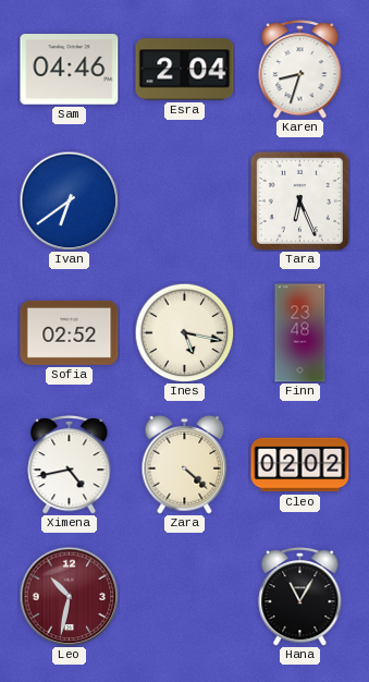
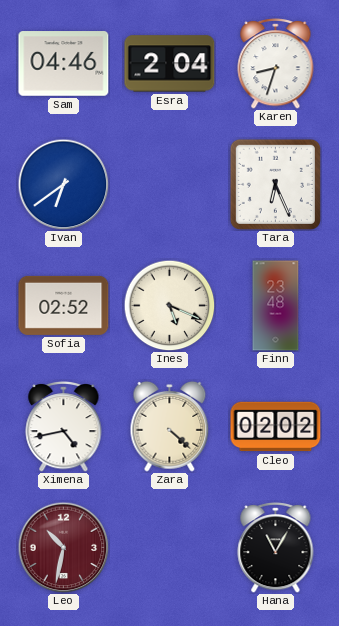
Ines: 5:17 -> 5:19 (169, 305)
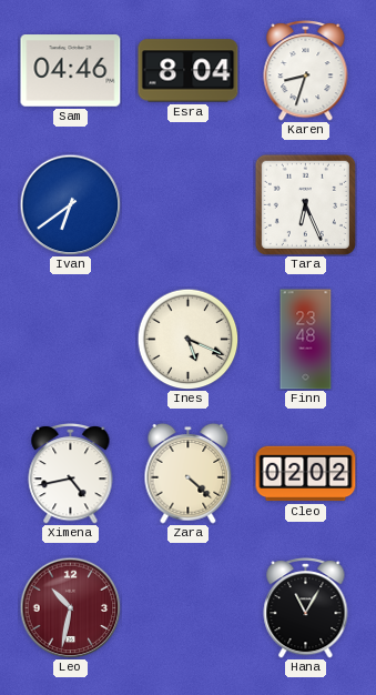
Esra: 2:04 -> 8:04 (189, 71)
Sofia: 02:52 -> none (64, 305)
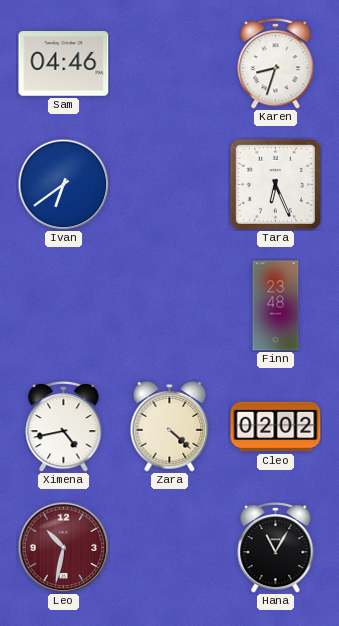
Esra: 8:04 -> none (189, 71)
Ines: 5:19 -> none (187, 339)
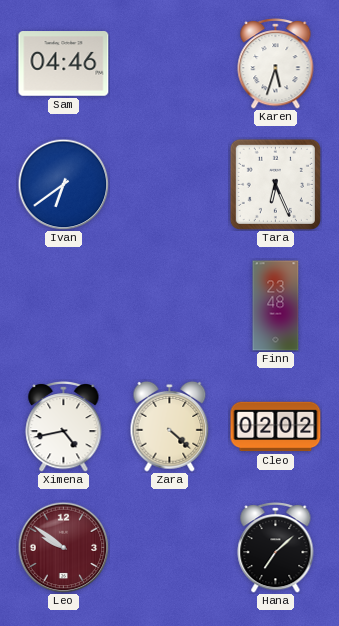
Karen: 8:33 -> 5:33 (276, 64)
Leo: 10:32 -> 9:51 (63, 547)
Hana: 11:05 -> 7:08 (276, 548)
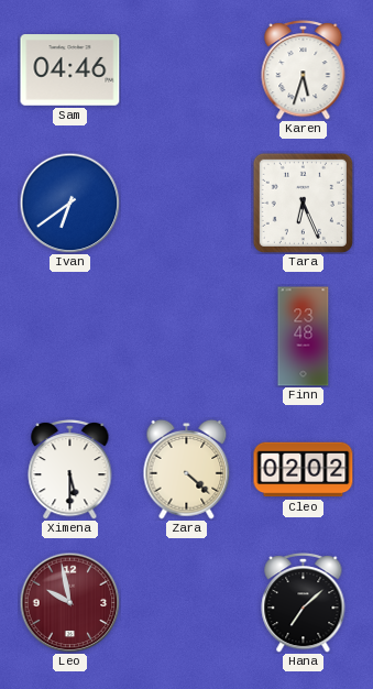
Ximena: 4:43 -> 5:30 (70, 470)
Leo: 9:51 -> 9:58 (69, 602)
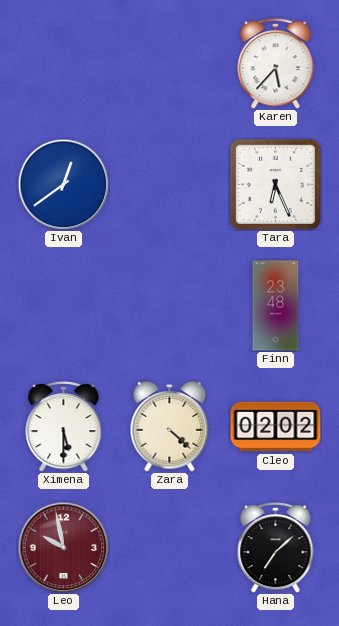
Sam: 04:46 -> none (70, 70)
Karen: 5:33 -> 5:37 (276, 64)
Ivan: 6:39 -> 12:39 (63, 184)
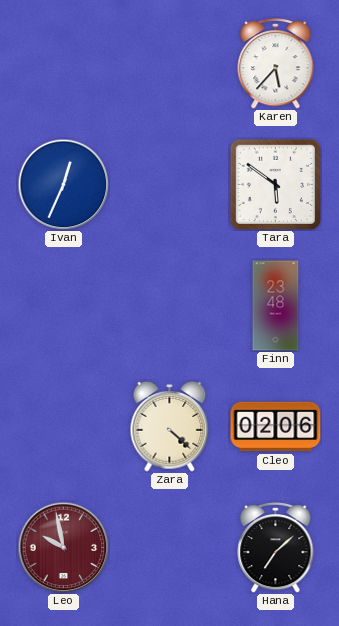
Ivan: 12:39 -> 12:34 (63, 184)
Tara: 6:26 -> 5:51 (275, 184)
Ximena: 5:30 -> none (64, 427)
Cleo: 02:02 -> 02:06 (276, 427)
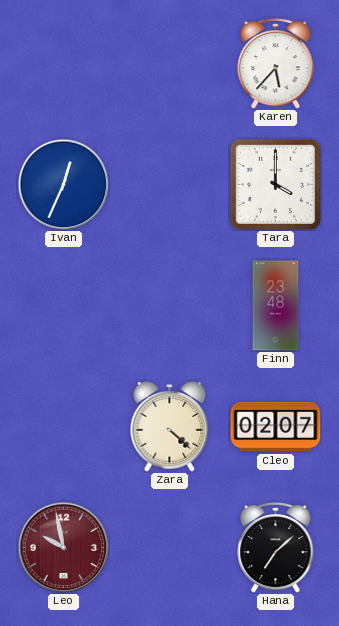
Tara: 5:51 -> 4:00 (275, 184)
Cleo: 02:06 -> 02:07 (276, 427)
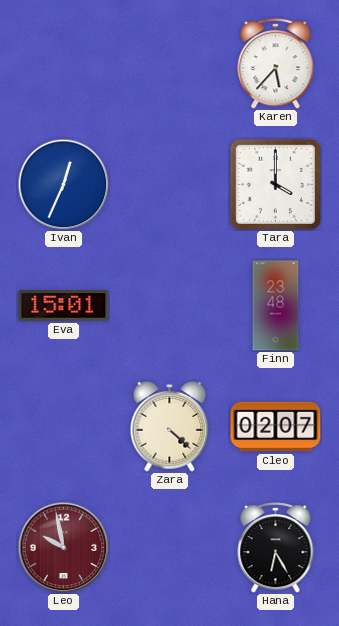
Eva: none -> 15:01 (64, 306)
Hana: 7:08 -> 6:25 (276, 548)
